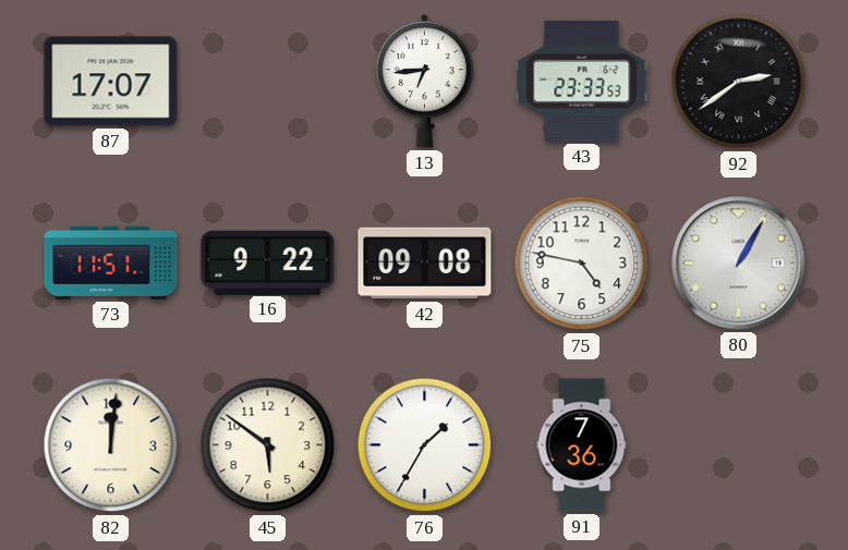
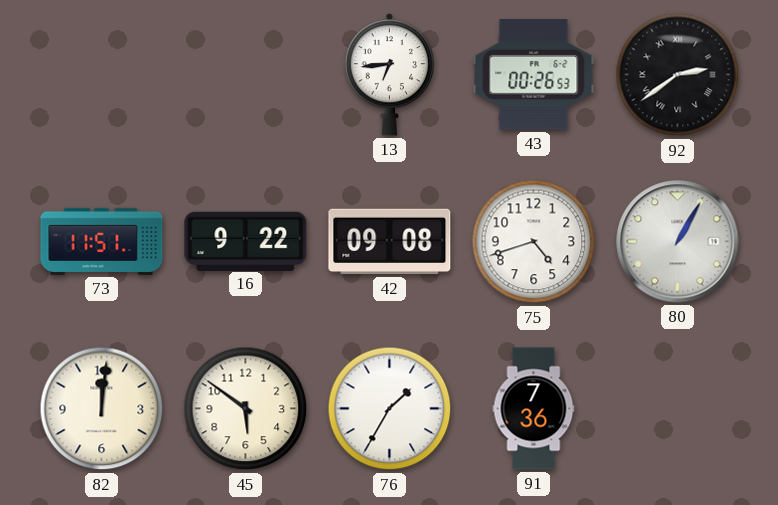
87: 17:07 -> none (111, 82)
43: 23:33 -> 00:26 (534, 74)
75: 4:47 -> 4:42 (534, 242)
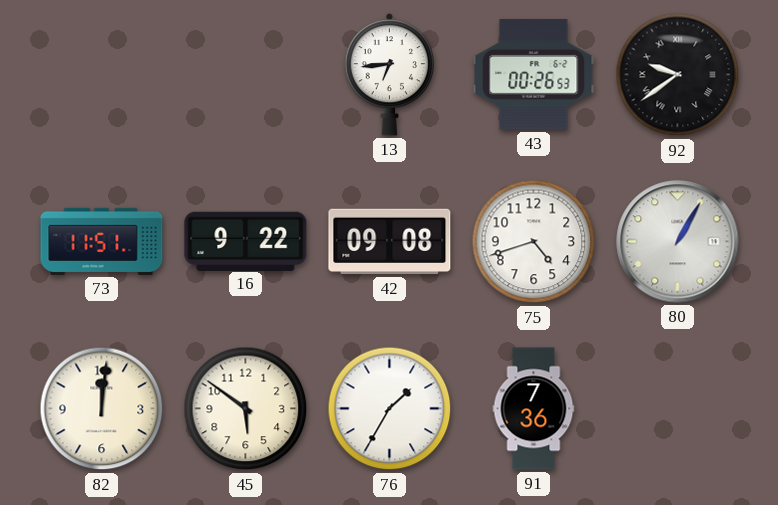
92: 2:39 -> 9:39 (678, 75)
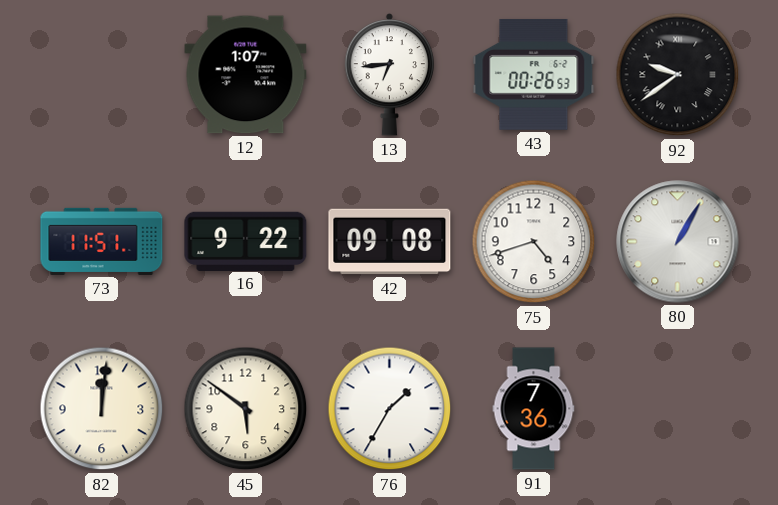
12: none -> 1:07 (246, 75)
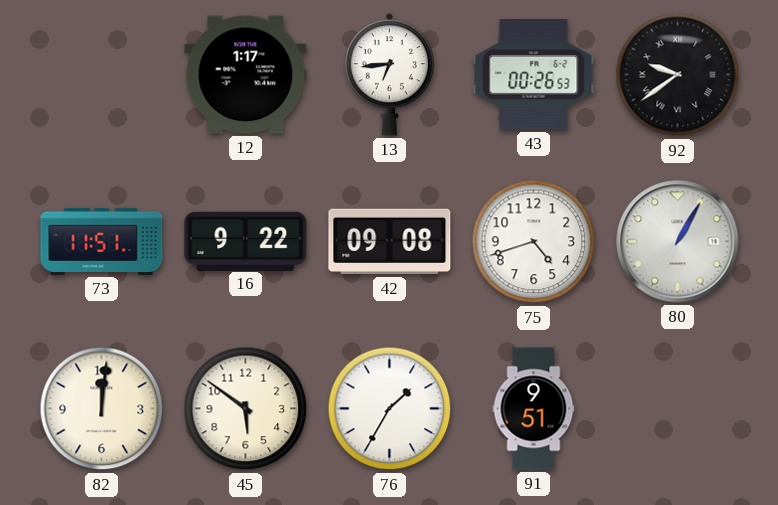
12: 1:07 -> 1:17 (246, 75)
91: 7:36 -> 9:51 (534, 409)
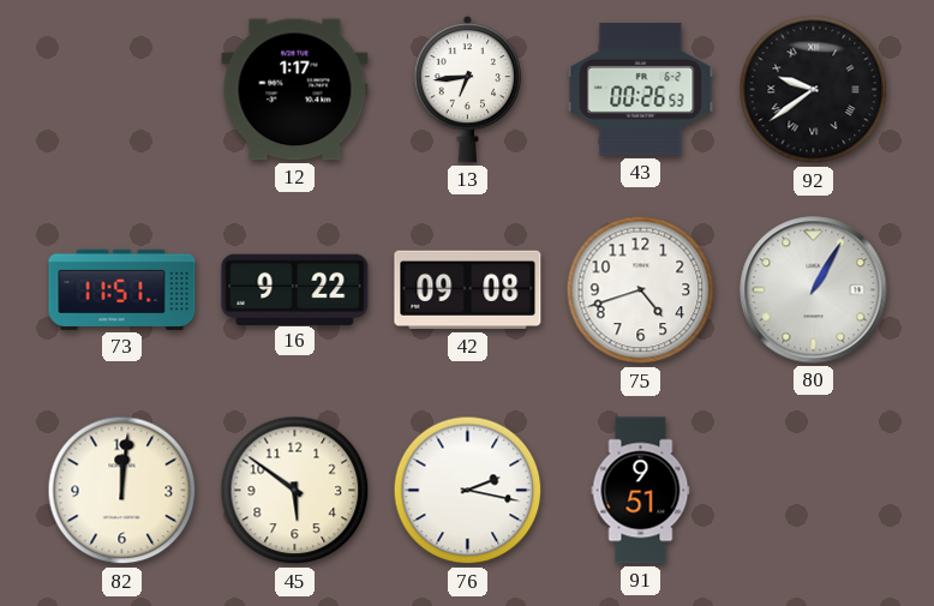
76: 1:35 -> 2:17 (468, 491)
